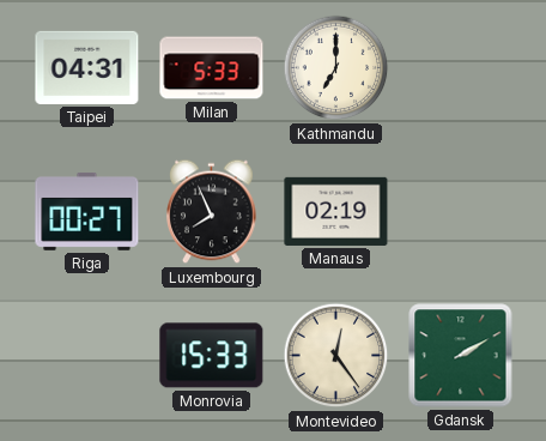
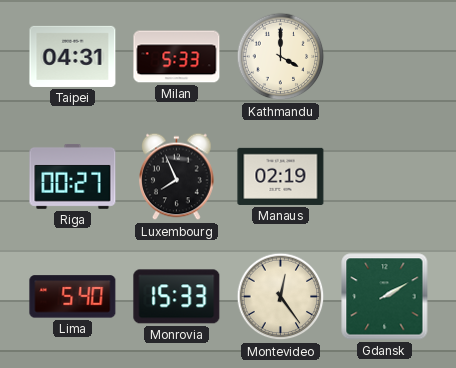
Kathmandu: 7:00 -> 4:00 (281, 57)
Lima: none -> 5:40 (73, 297)
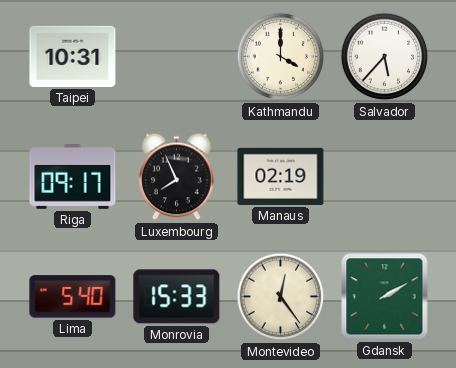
Taipei: 04:31 -> 10:31 (73, 56)
Milan: 5:33 -> none (177, 57)
Salvador: none -> 5:37 (385, 57)
Riga: 00:27 -> 09:17 (73, 176)
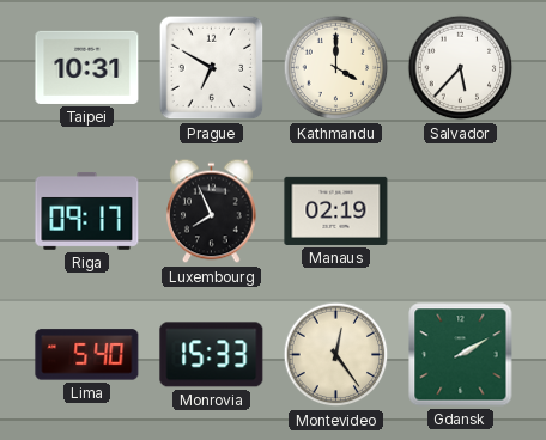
Prague: none -> 6:50 (212, 68)
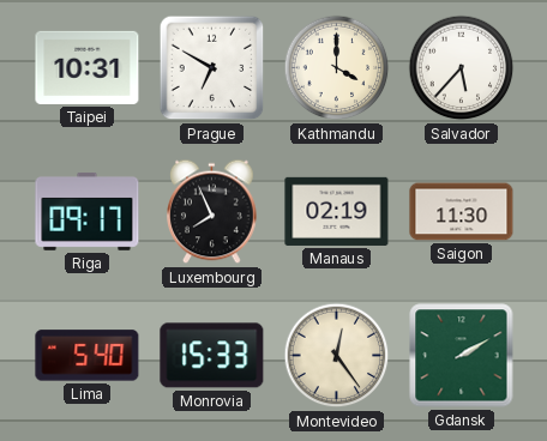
Saigon: none -> 11:30 (462, 212)
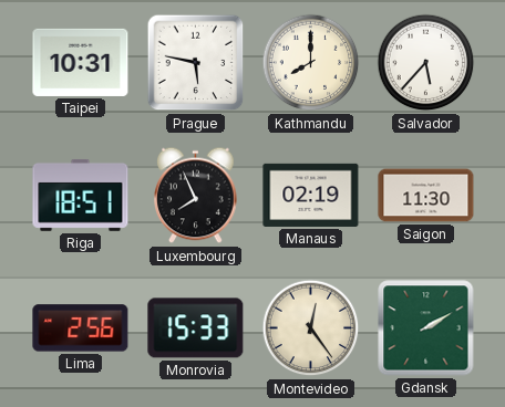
Prague: 6:50 -> 5:47 (196, 63)
Kathmandu: 4:00 -> 8:00 (311, 63)
Riga: 09:17 -> 18:51 (81, 195)
Lima: 5:40 -> 2:56 (81, 328)
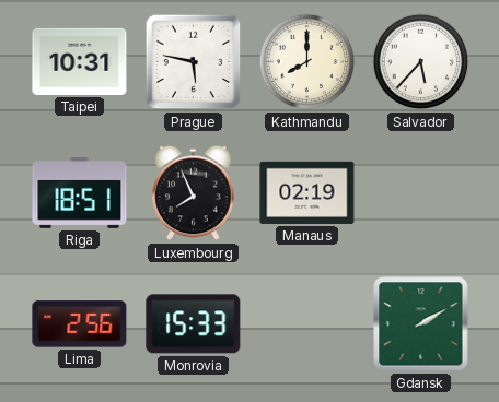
Saigon: 11:30 -> none (426, 196)
Montevideo: 12:24 -> none (311, 328)
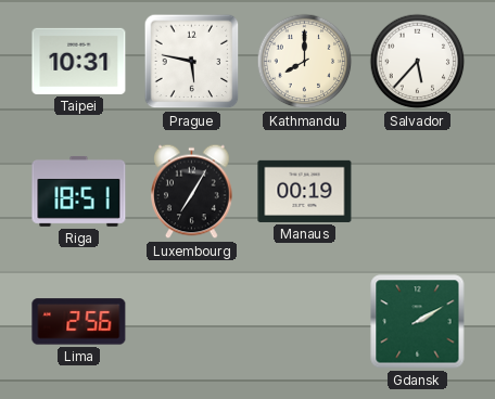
Luxembourg: 7:56 -> 7:05 (192, 192)
Manaus: 02:19 -> 00:19 (305, 191)
Monrovia: 15:33 -> none (194, 324)
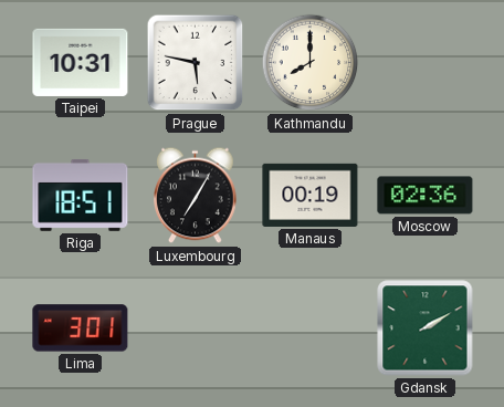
Salvador: 5:37 -> none (418, 62)
Moscow: none -> 02:36 (426, 196)
Lima: 2:56 -> 3:01 (81, 328)
